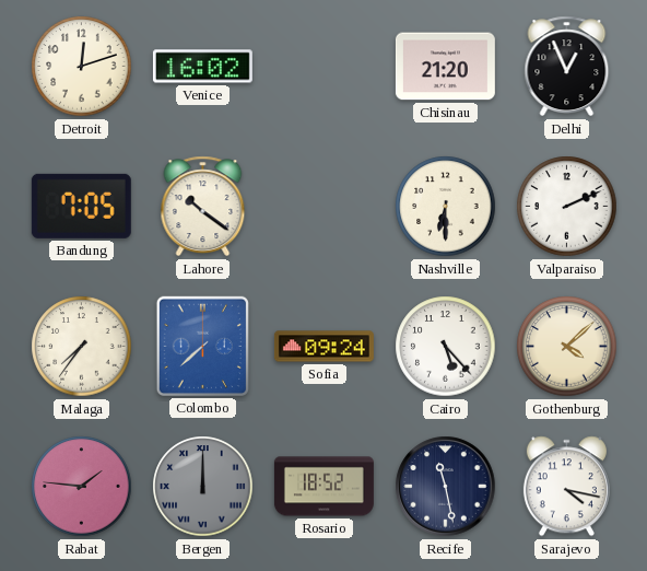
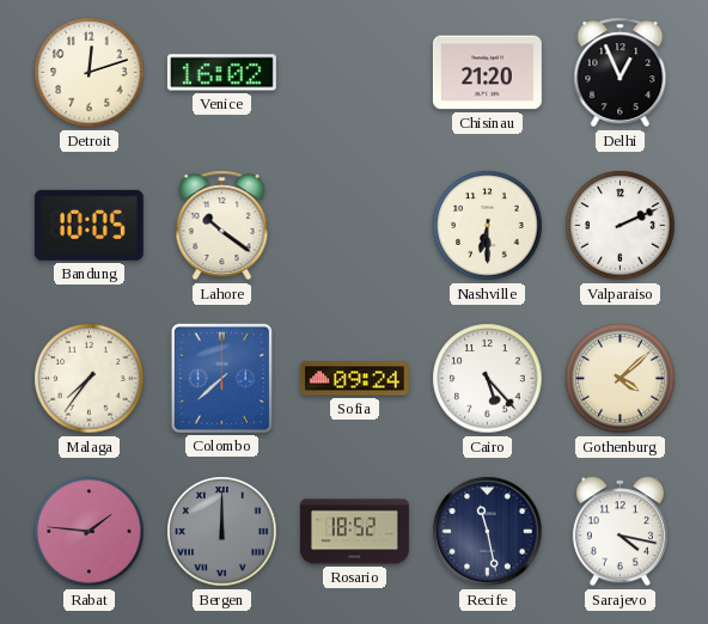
Bandung: 7:05 -> 10:05 (89, 225)
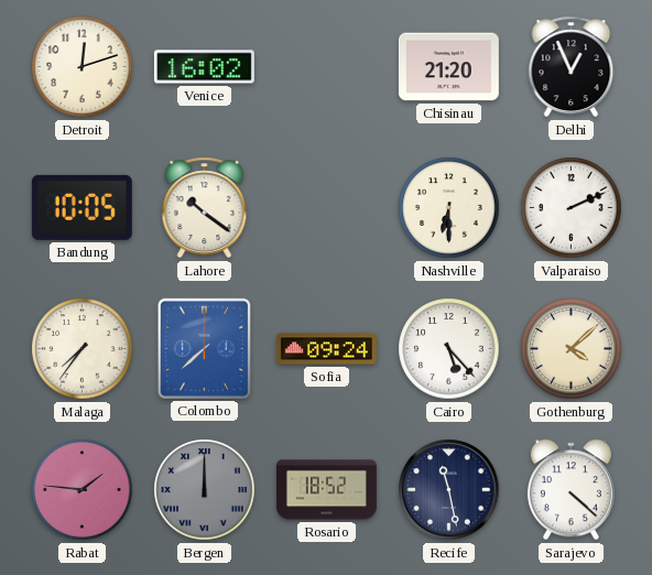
Sarajevo: 4:17 -> 4:22 (570, 490)
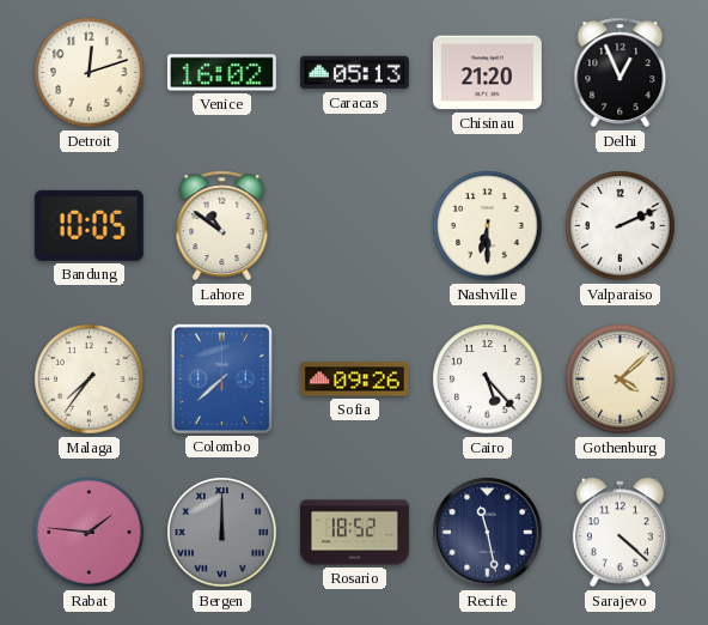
Caracas: none -> 05:13 (354, 73)
Lahore: 10:21 -> 10:51 (222, 226)
Sofia: 09:24 -> 09:26 (354, 380)
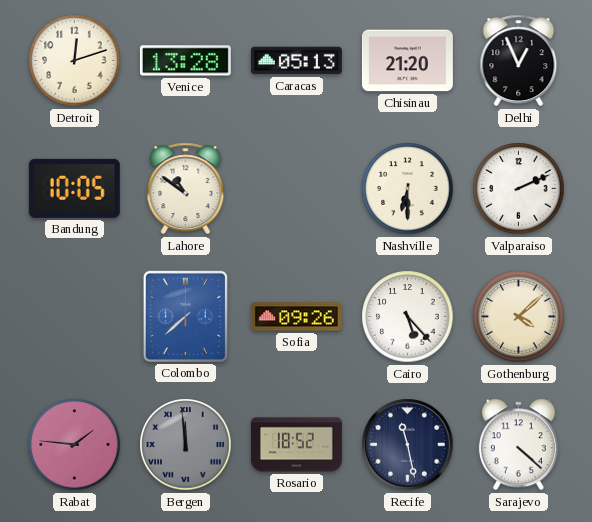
Venice: 16:02 -> 13:28 (185, 61)
Malaga: 7:36 -> none (90, 380)
Bergen: 12:00 -> 11:59 (186, 445)
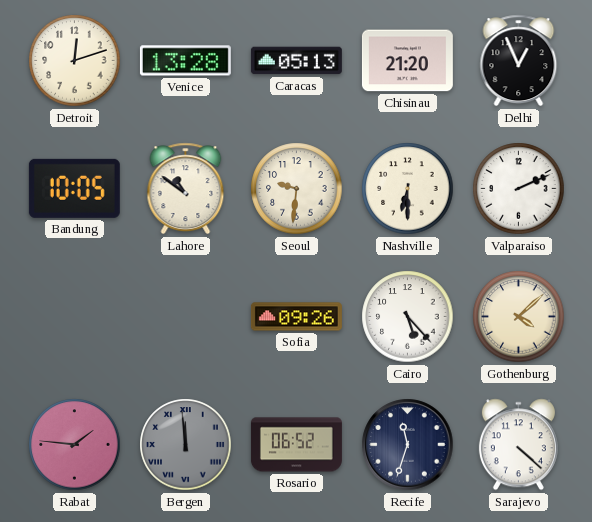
Seoul: none -> 9:31 (297, 189)
Colombo: 7:38 -> none (185, 316)
Rosario: 18:52 -> 06:52 (296, 445)
Recife: 11:28 -> 11:33 (408, 445)
